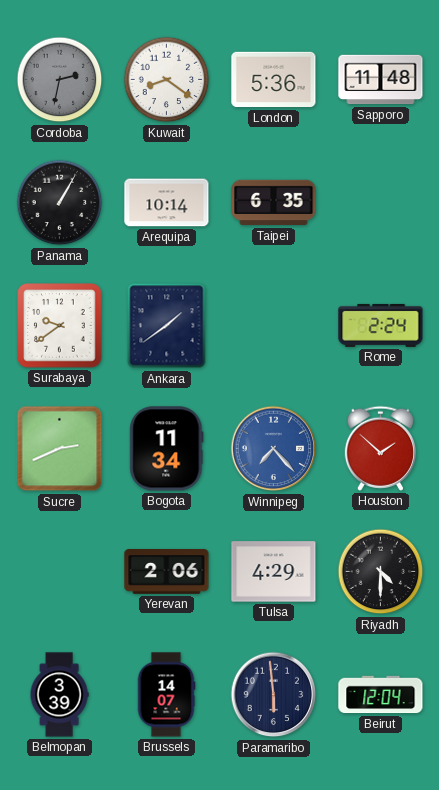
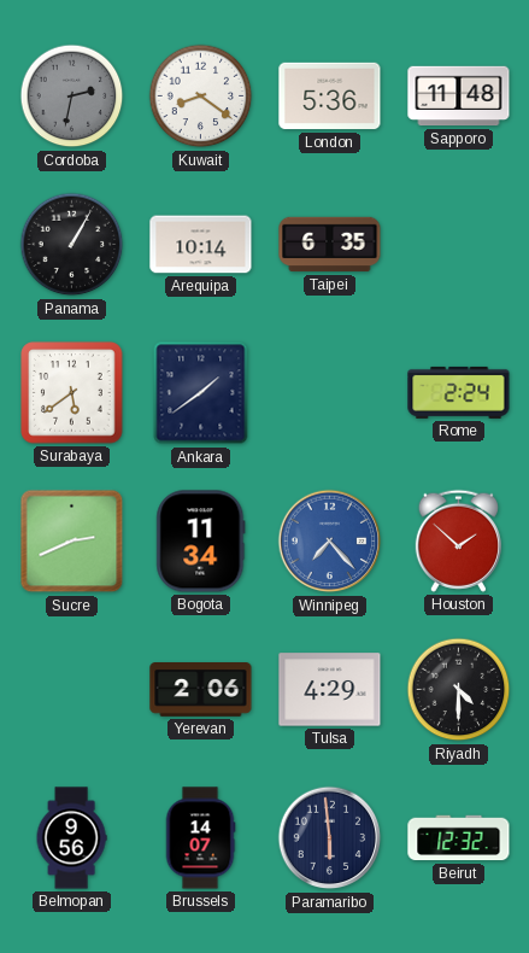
Surabaya: 9:39 -> 5:39 (72, 393)
Belmopan: 3:39 -> 9:56 (71, 838)
Beirut: 12:04 -> 12:32 (459, 838)
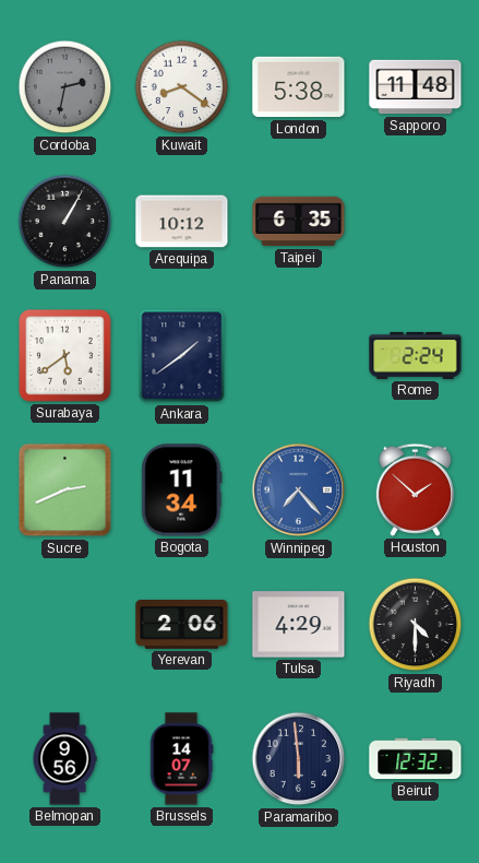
London: 5:36 -> 5:38 (299, 87)
Arequipa: 10:14 -> 10:12 (182, 222)
